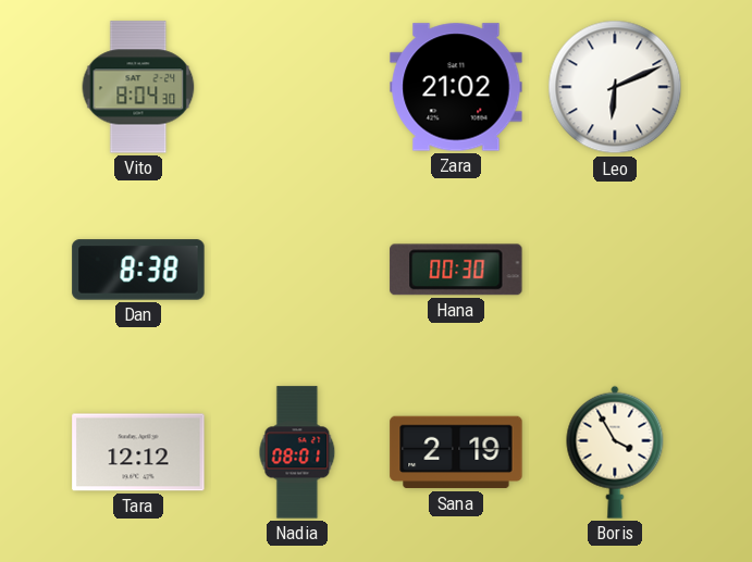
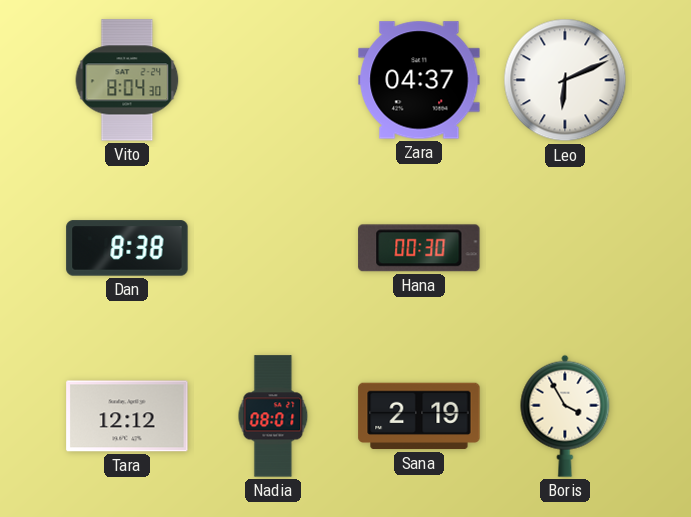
Zara: 21:02 -> 04:37 (419, 80)
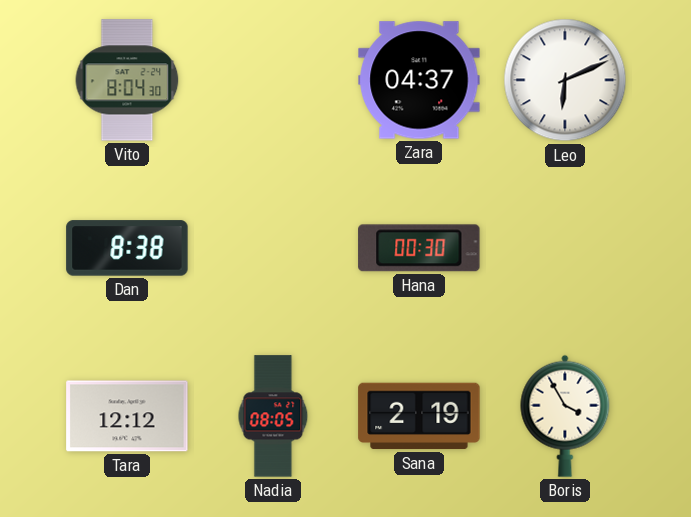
Nadia: 08:01 -> 08:05 (273, 416)
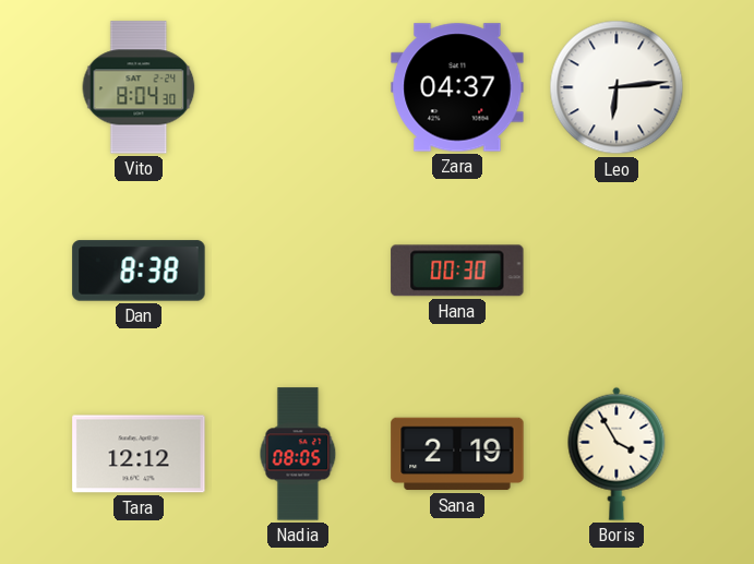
Leo: 6:11 -> 6:14 (617, 87)
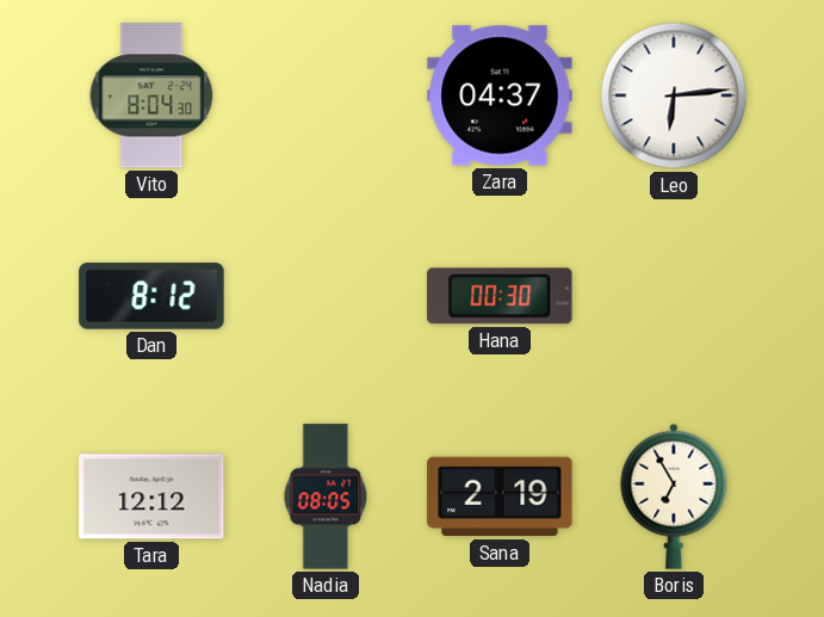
Dan: 8:38 -> 8:12 (151, 296)
Boris: 3:55 -> 6:55 (674, 496)
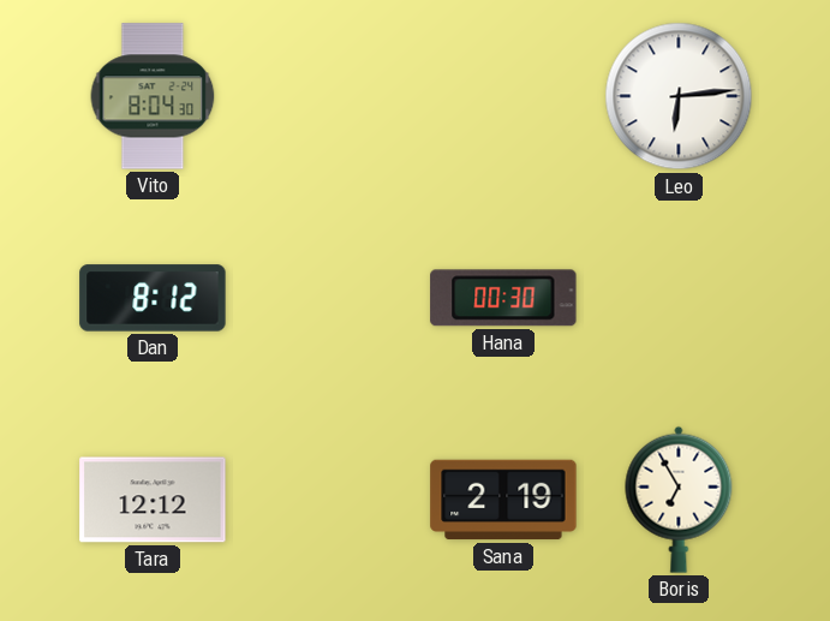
Zara: 04:37 -> none (500, 95)
Nadia: 08:05 -> none (326, 496)
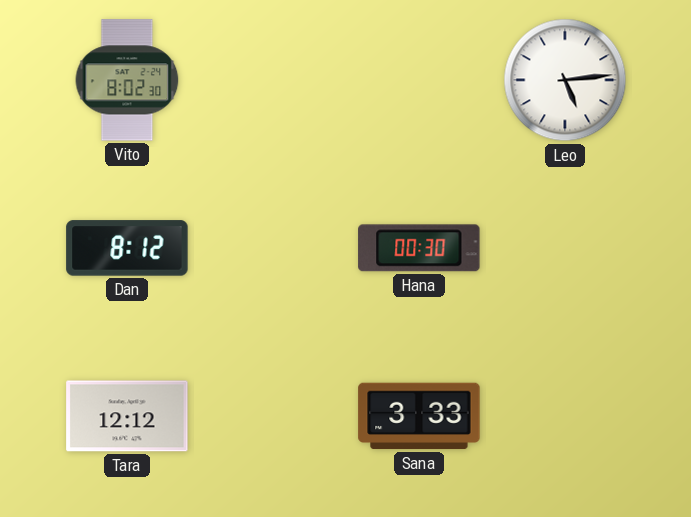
Vito: 8:04 -> 8:02 (127, 80)
Leo: 6:14 -> 5:14 (565, 80)
Sana: 2:19 -> 3:33 (419, 416)
Boris: 6:55 -> none (679, 500)
